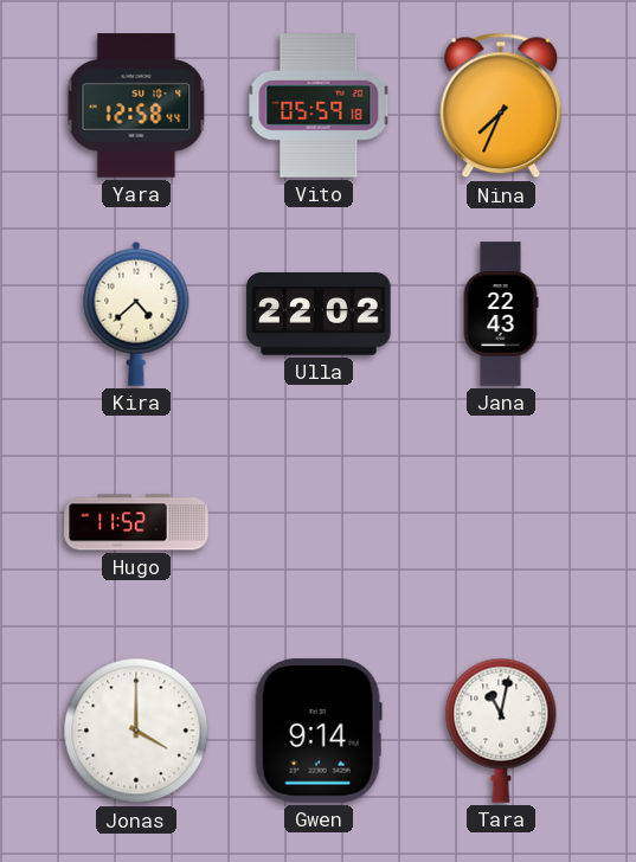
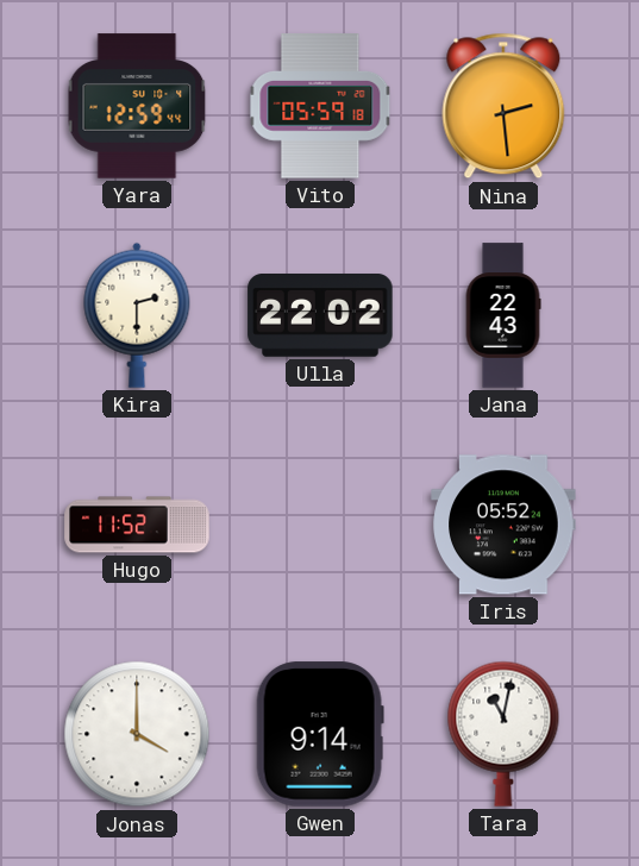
Yara: 12:58 -> 12:59 (137, 106)
Nina: 7:34 -> 2:29 (503, 106)
Kira: 4:38 -> 2:30 (137, 315)
Iris: none -> 05:52 (503, 525)
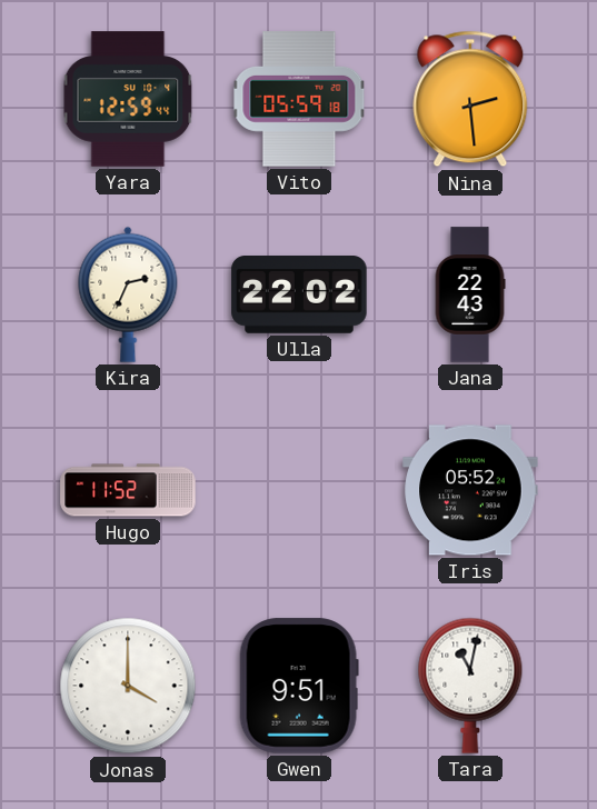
Kira: 2:30 -> 2:34 (128, 294)
Gwen: 9:14 -> 9:51 (299, 686)
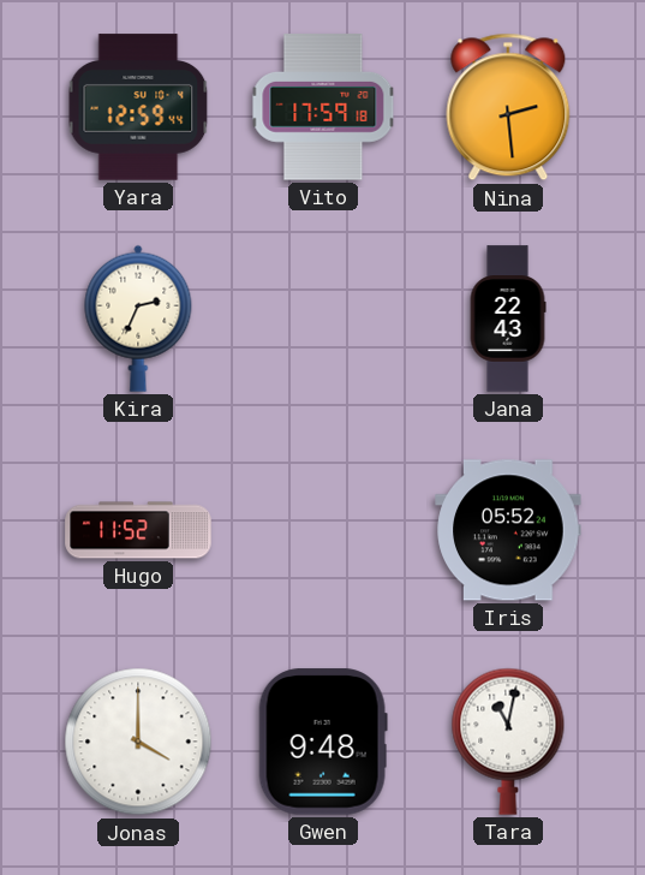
Vito: 05:59 -> 17:59 (323, 107)
Ulla: 22:02 -> none (299, 294)
Gwen: 9:51 -> 9:48 (323, 742)
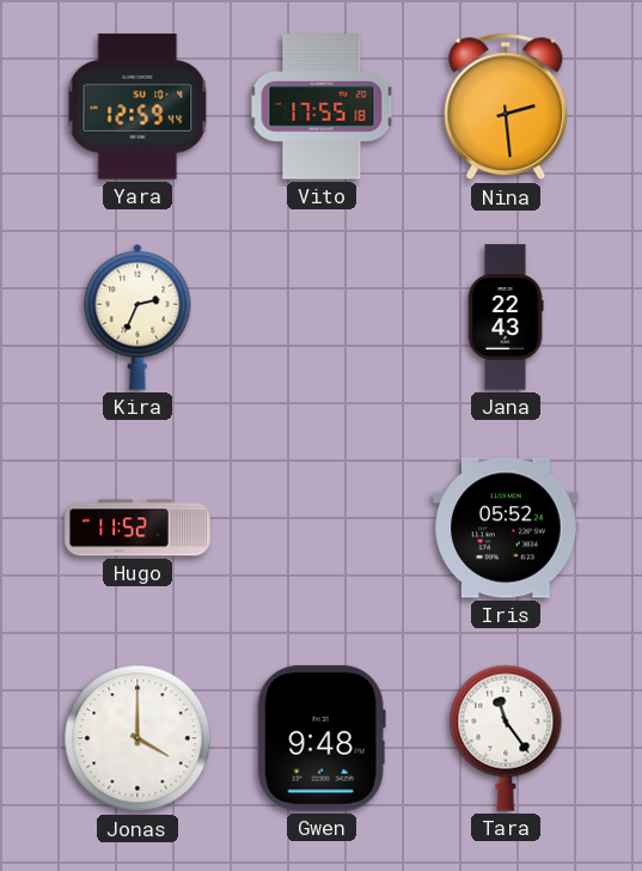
Vito: 17:59 -> 17:55 (322, 106)
Tara: 11:02 -> 11:24 (506, 738)
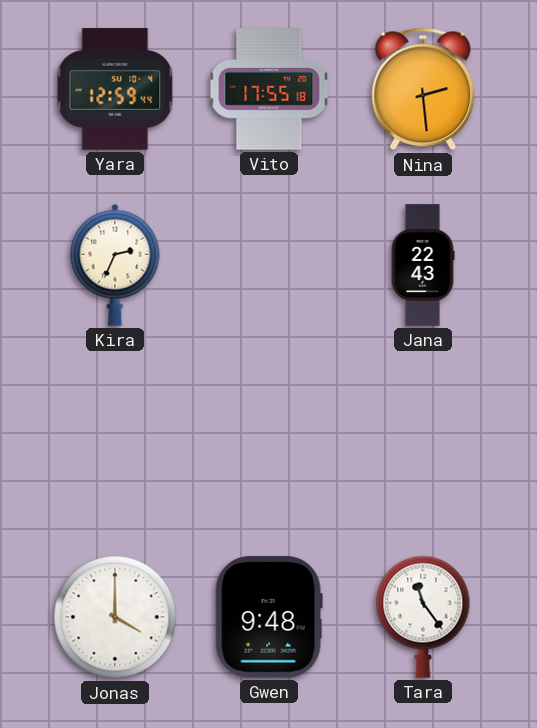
Hugo: 11:52 -> none (137, 528)
Iris: 05:52 -> none (506, 528)
